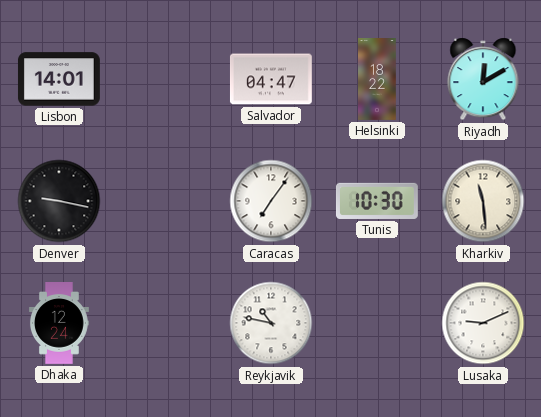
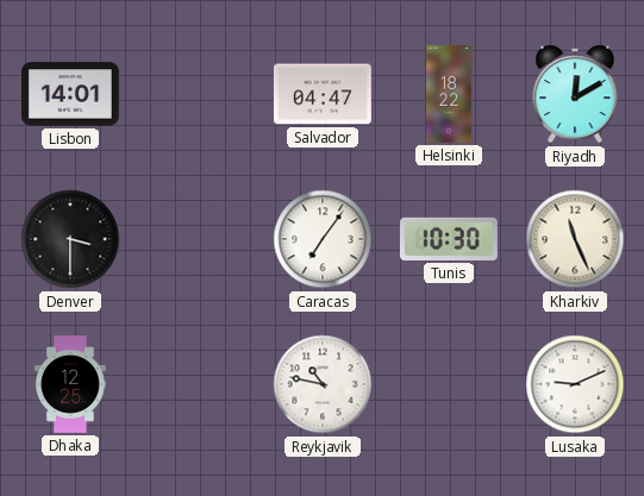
Denver: 9:17 -> 3:30 (70, 239)
Kharkiv: 11:29 -> 11:26 (575, 239)
Dhaka: 12:24 -> 12:25 (70, 385)
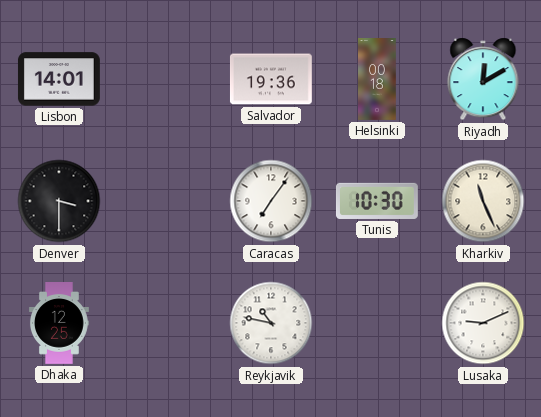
Salvador: 04:47 -> 19:36 (271, 79)
Helsinki: 18:22 -> 00:18 (377, 80)
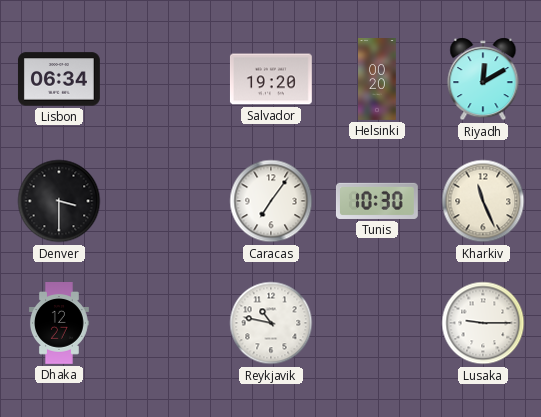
Lisbon: 14:01 -> 06:34 (59, 79)
Salvador: 19:36 -> 19:20 (271, 79)
Helsinki: 00:18 -> 00:20 (377, 80)
Dhaka: 12:25 -> 12:27 (59, 324)
Lusaka: 9:11 -> 9:15 (483, 323)
